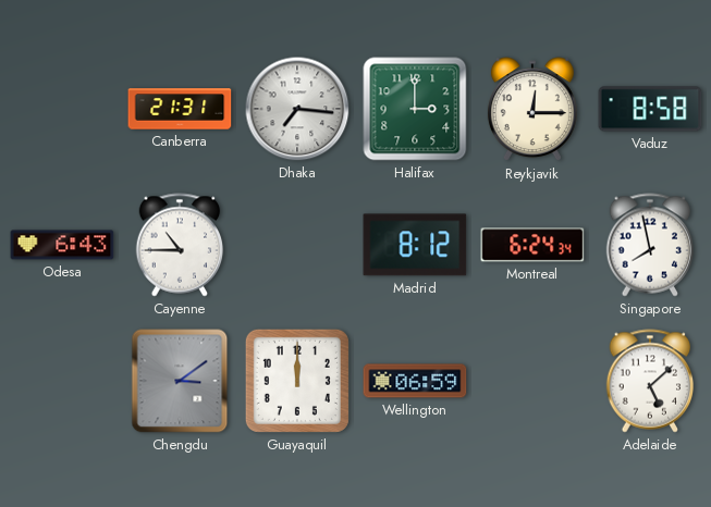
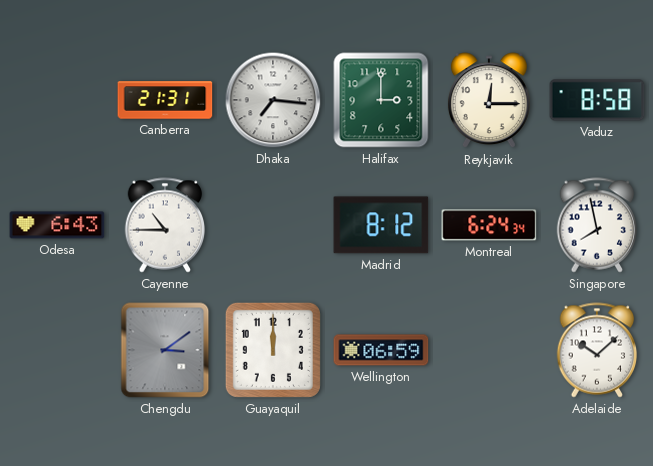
Adelaide: 5:08 -> 10:08 (597, 350)
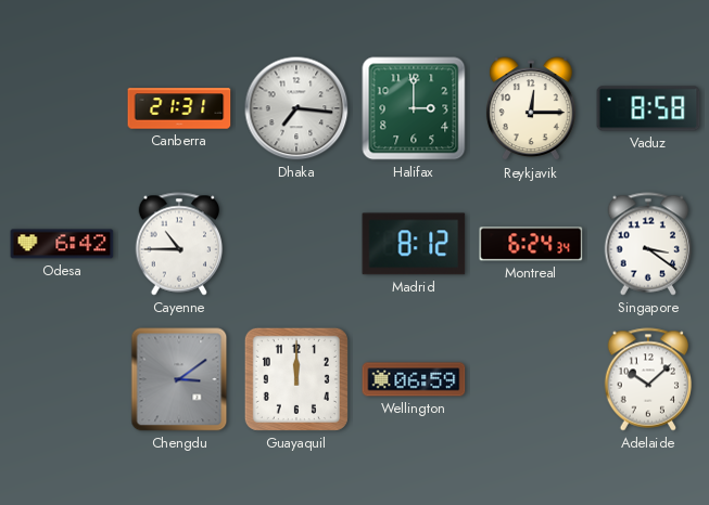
Odesa: 6:43 -> 6:42 (62, 244)
Singapore: 7:58 -> 3:21 (648, 244)
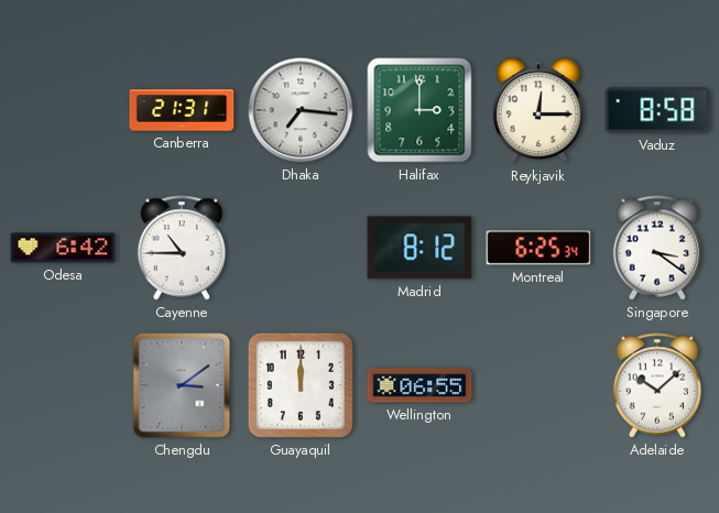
Montreal: 6:24 -> 6:25 (538, 248)
Wellington: 06:59 -> 06:55 (420, 385)
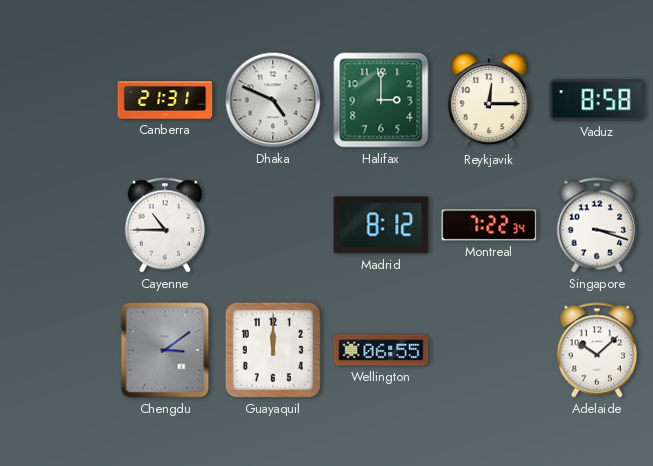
Dhaka: 7:16 -> 4:49 (273, 100)
Odesa: 6:42 -> none (63, 248)
Montreal: 6:25 -> 7:22 (489, 225)
Singapore: 3:21 -> 3:18 (597, 225)
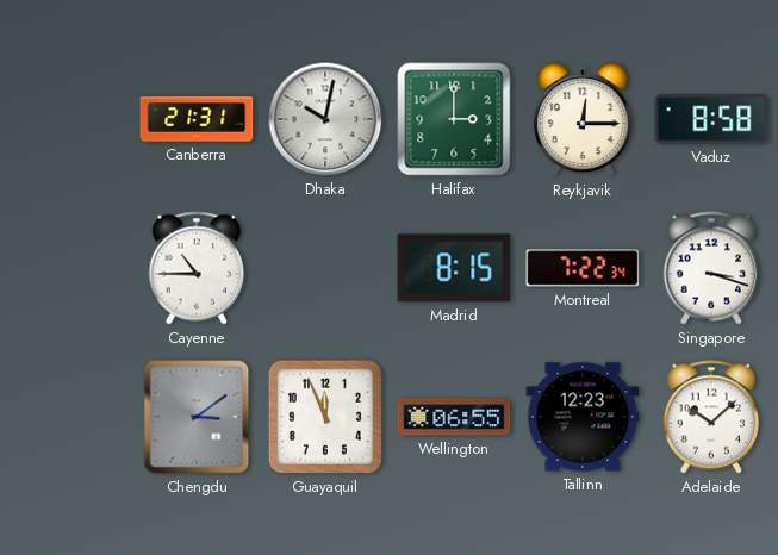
Dhaka: 4:49 -> 10:02 (325, 119)
Madrid: 8:12 -> 8:15 (454, 268)
Guayaquil: 12:00 -> 11:56 (325, 417)
Tallinn: none -> 12:23 (583, 417)
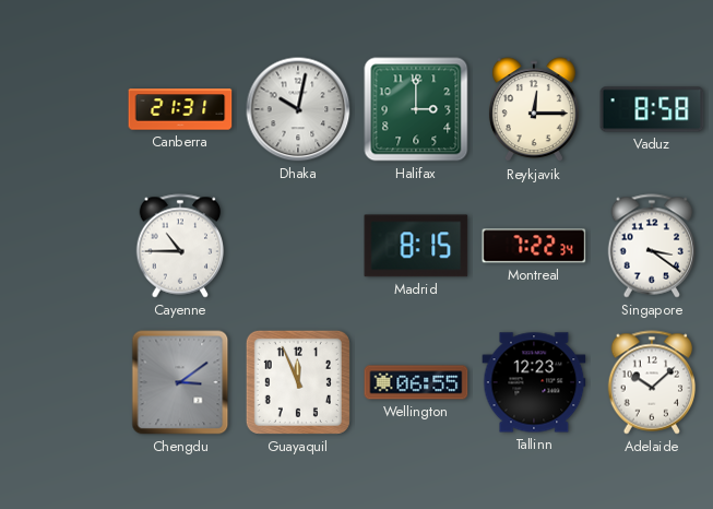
Singapore: 3:18 -> 3:21 (652, 246)
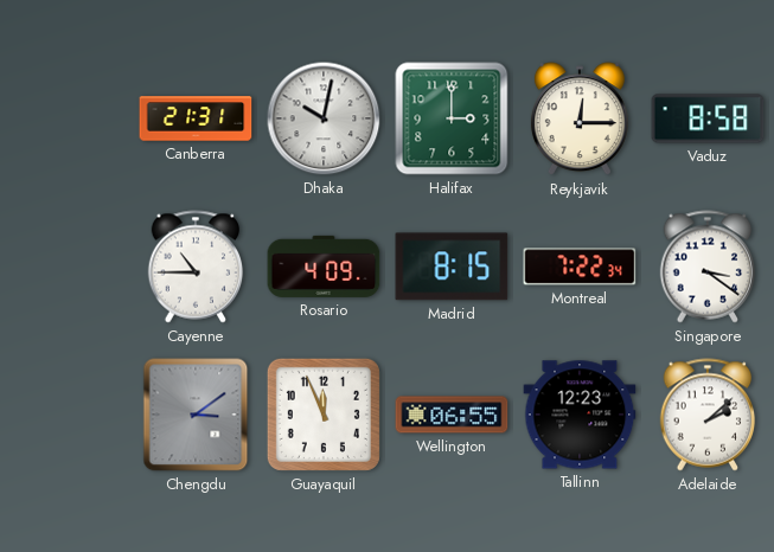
Rosario: none -> 4:09 (324, 267)
Adelaide: 10:08 -> 2:08 (708, 415)
